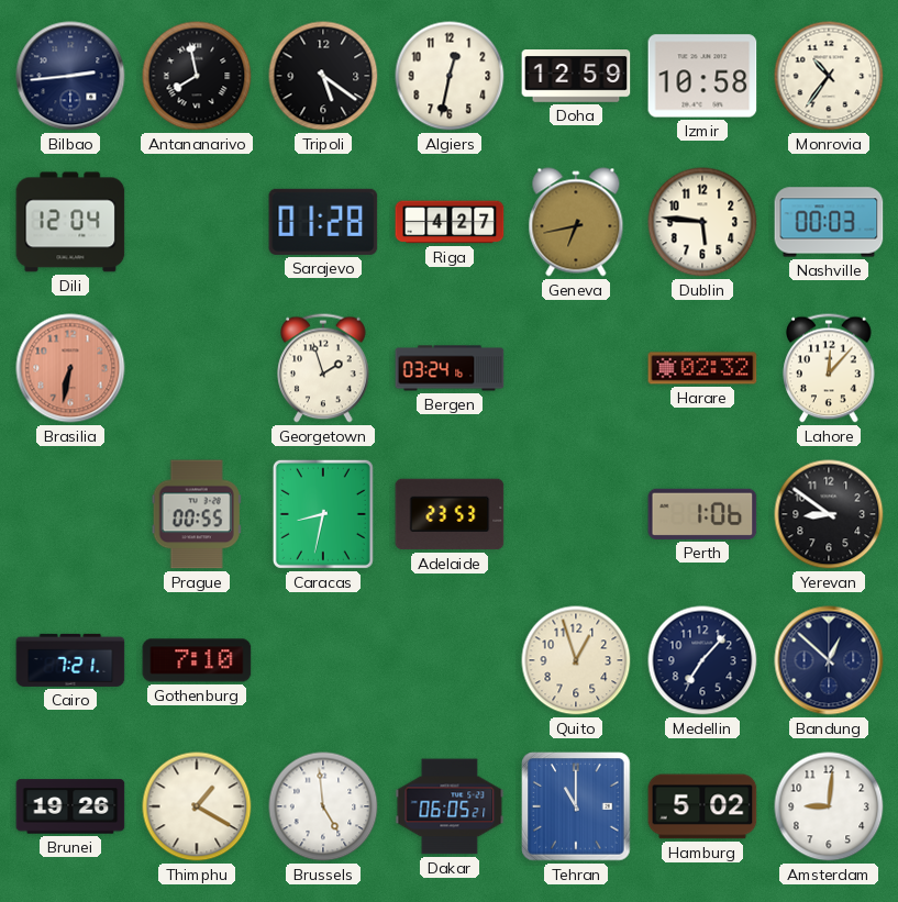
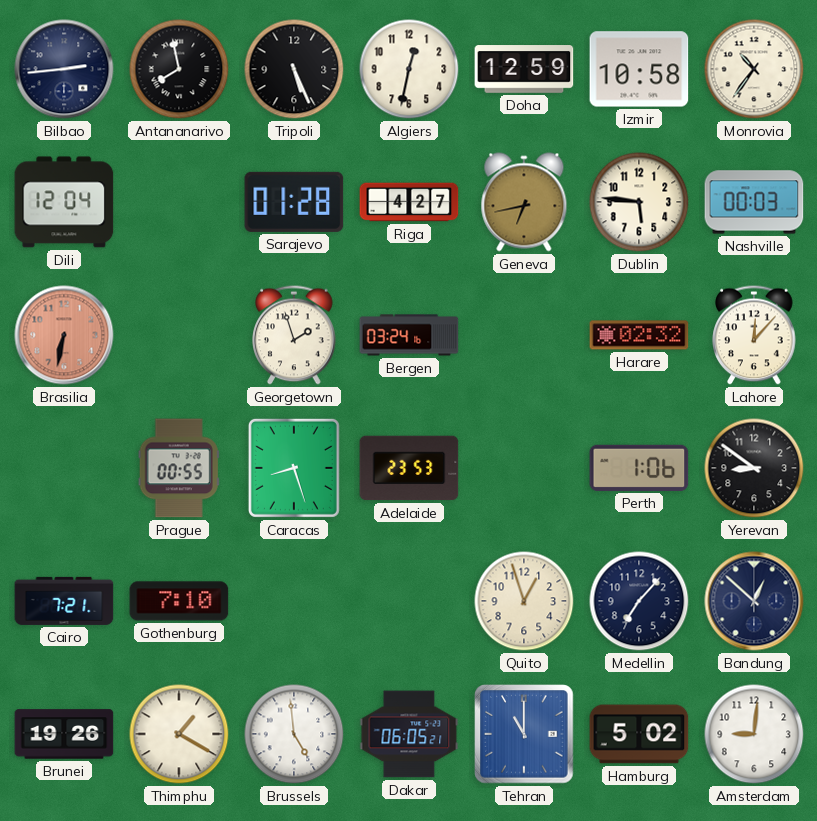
Tripoli: 5:21 -> 5:26 (294, 69)
Caracas: 8:32 -> 8:27 (294, 468)
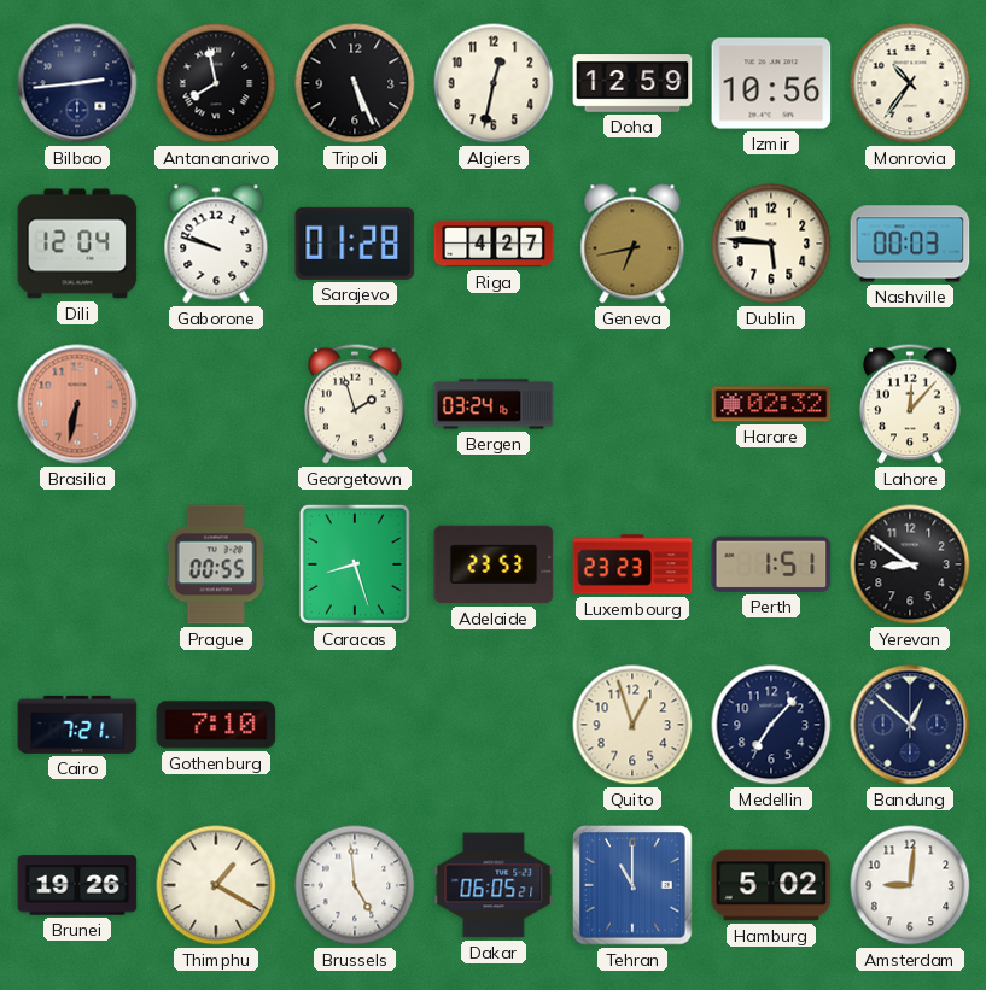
Izmir: 10:58 -> 10:56 (771, 83)
Gaborone: none -> 9:48 (216, 244)
Luxembourg: none -> 23:23 (632, 564)
Perth: 1:06 -> 1:51 (771, 564)
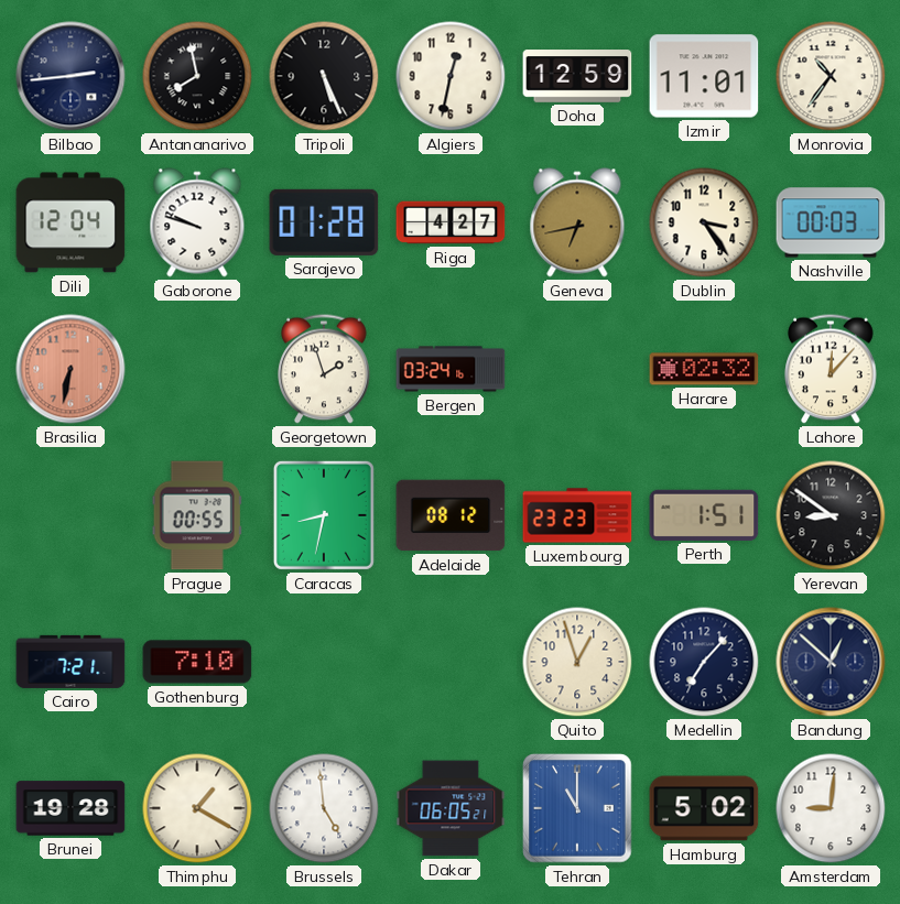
Izmir: 10:56 -> 11:01 (704, 76)
Dublin: 5:46 -> 3:24 (704, 222)
Caracas: 8:27 -> 8:32 (324, 515)
Adelaide: 23:53 -> 08:12 (451, 515)
Brunei: 19:26 -> 19:28 (71, 808)
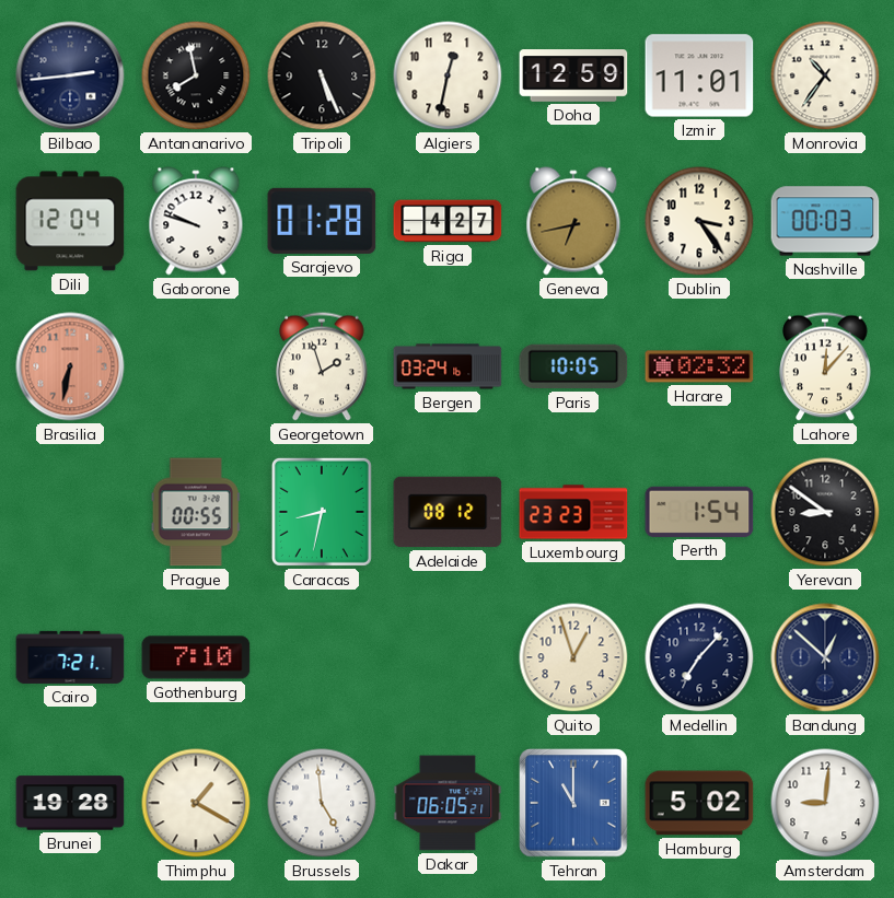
Paris: none -> 10:05 (573, 366)
Perth: 1:51 -> 1:54 (699, 512)
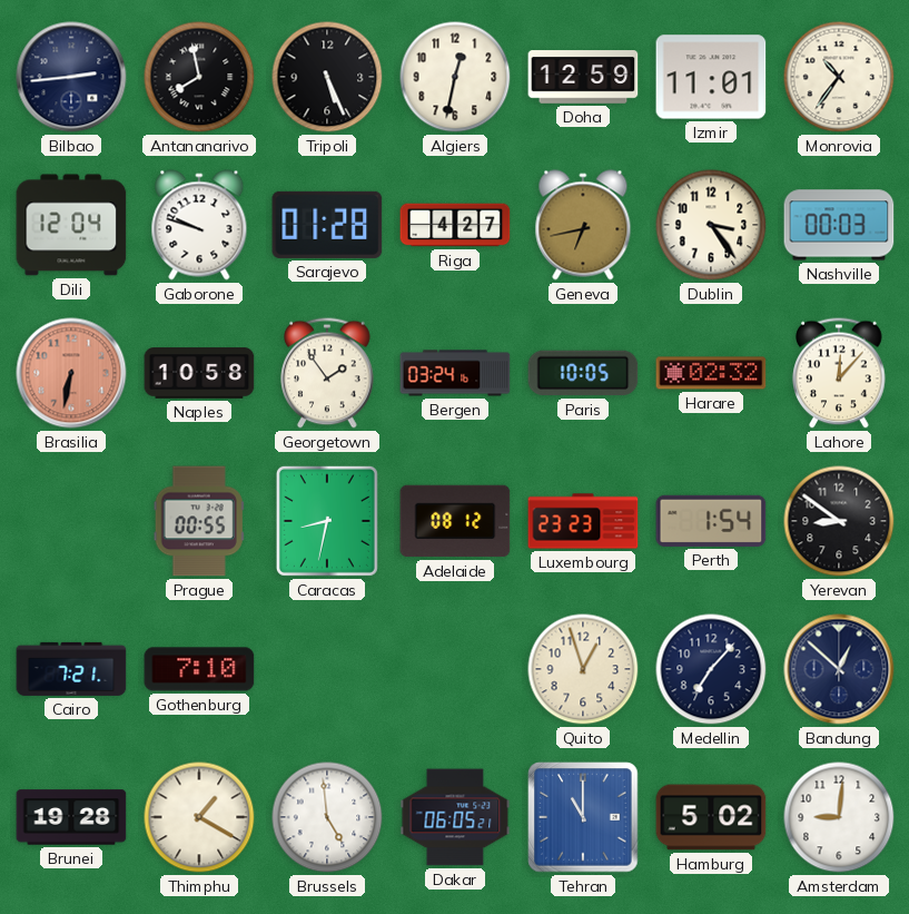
Naples: none -> 10:58 (199, 373)
Georgetown: 1:57 -> 1:54 (327, 373)
